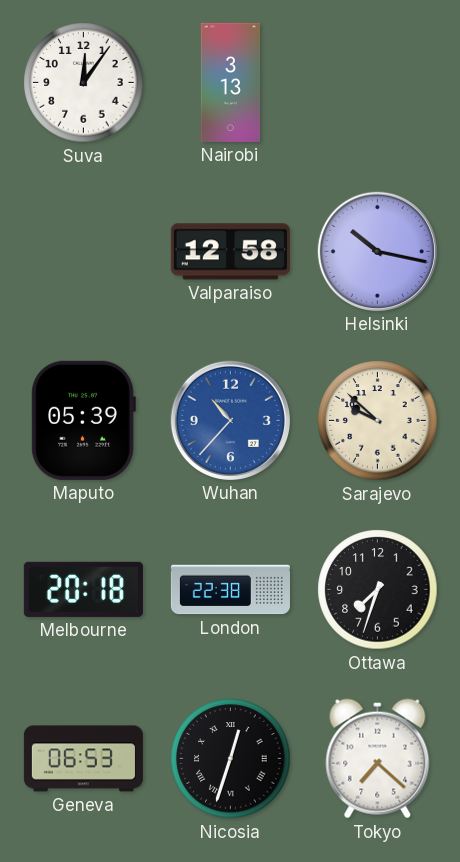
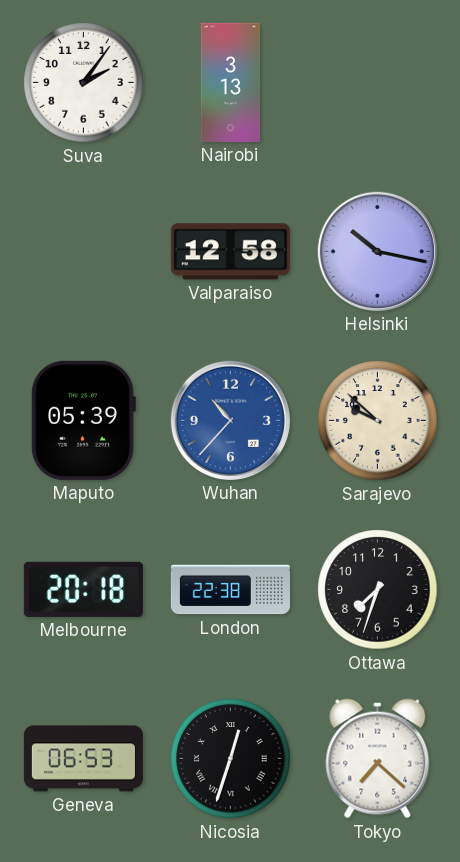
Suva: 12:06 -> 2:06 (84, 83)
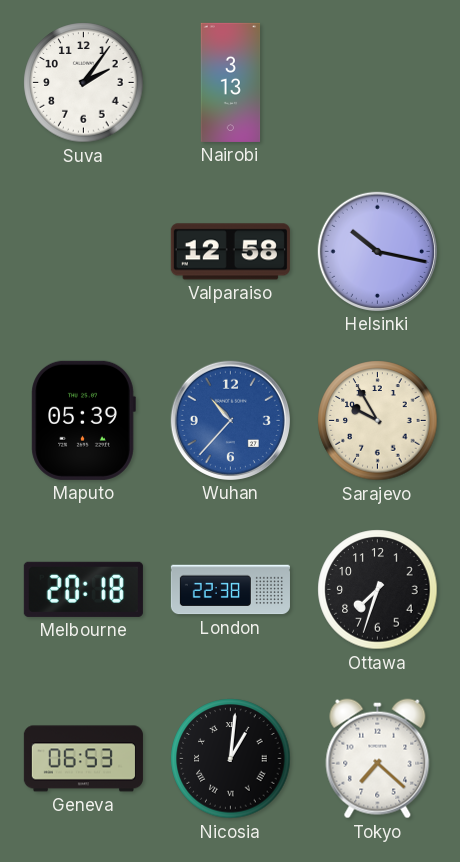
Sarajevo: 9:52 -> 9:55 (378, 421)
Nicosia: 12:33 -> 1:01 (231, 759)
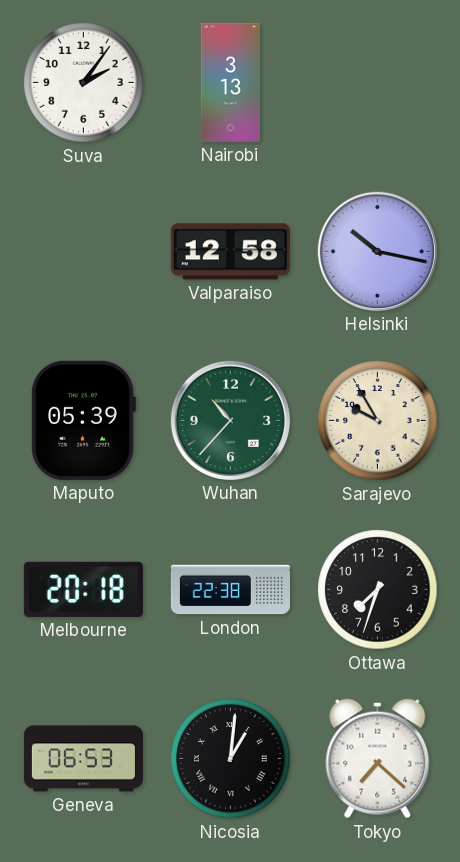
Wuhan dial: blue -> green (230, 420)
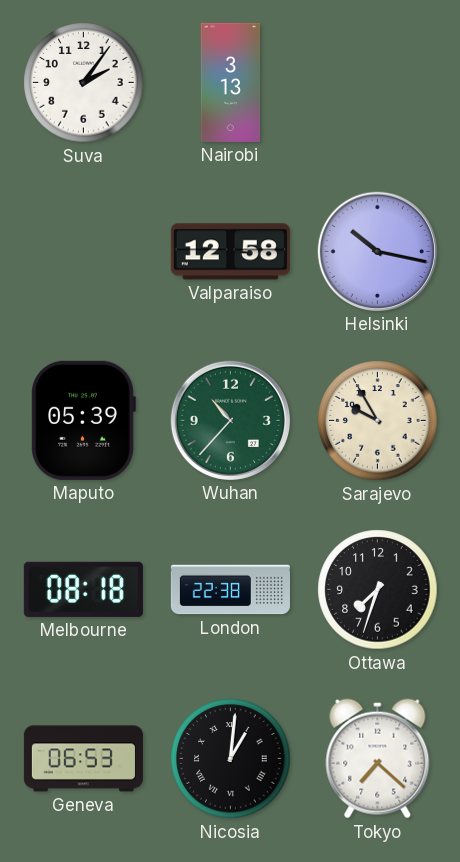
Melbourne: 20:18 -> 08:18 (83, 589)
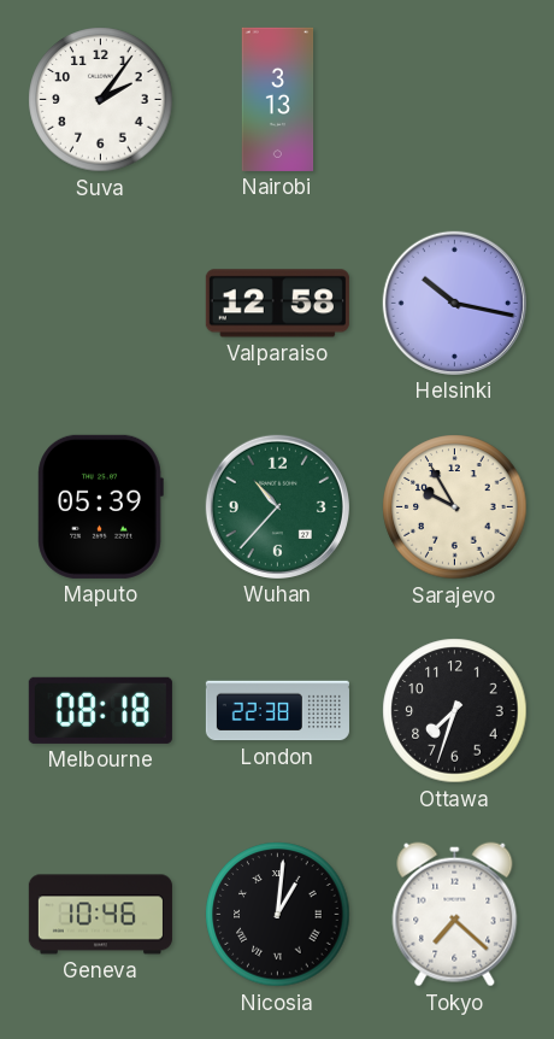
Geneva: 06:53 -> 10:46 (100, 915)
